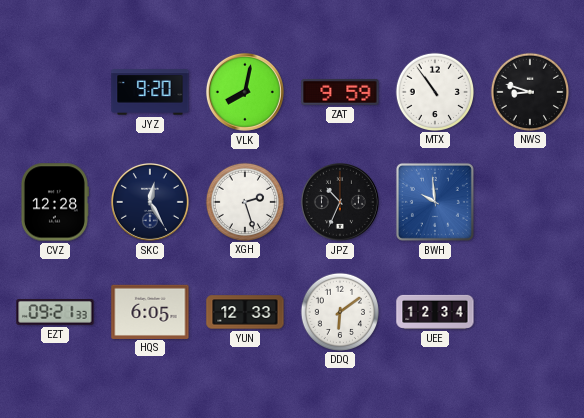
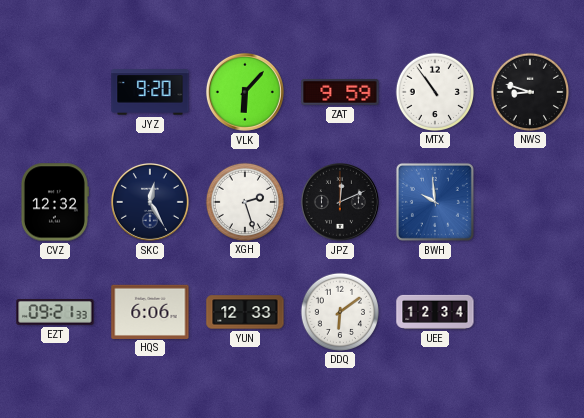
VLK: 8:02 -> 6:07 (245, 92)
CVZ: 12:28 -> 12:32 (54, 202)
JPZ: 10:34 -> 12:11 (340, 202)
HQS: 6:05 -> 6:06 (150, 311)
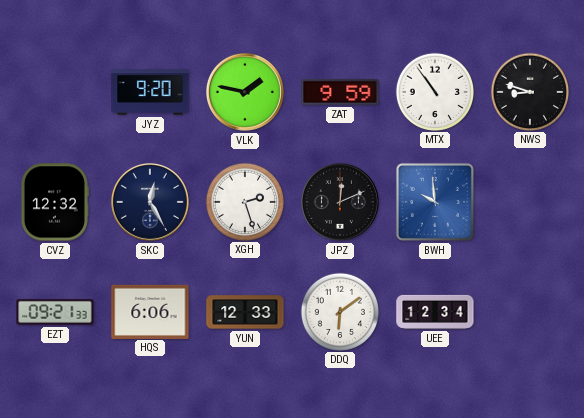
VLK: 6:07 -> 1:47 (245, 92)
